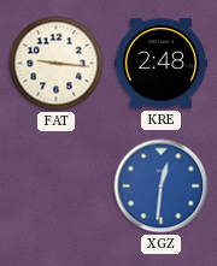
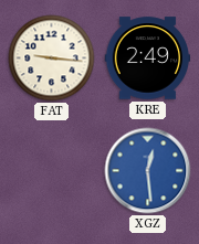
KRE: 2:48 -> 2:49 (148, 59)
XGZ: 12:31 -> 12:29 (148, 171)
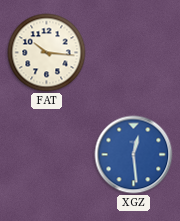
FAT: 9:16 -> 10:16 (47, 53)
KRE: 2:49 -> none (148, 59)
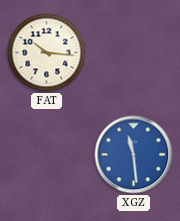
XGZ: 12:29 -> 11:29 (134, 155)
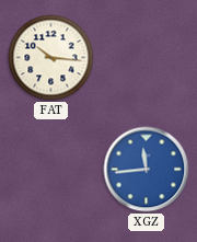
XGZ: 11:29 -> 11:44 (147, 170)
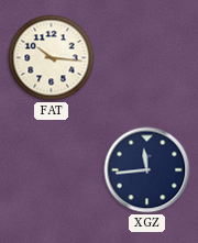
XGZ dial: blue -> navy (147, 170)
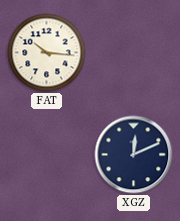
XGZ: 11:44 -> 12:11 (134, 155)
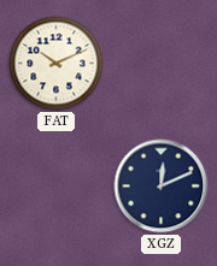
FAT: 10:16 -> 10:11 (57, 64)
